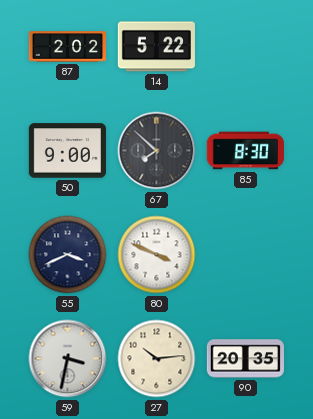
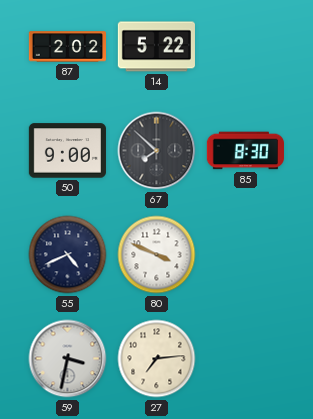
55: 3:41 -> 4:41 (68, 255)
27: 10:14 -> 7:14 (157, 359)
90: 20:35 -> none (245, 359)
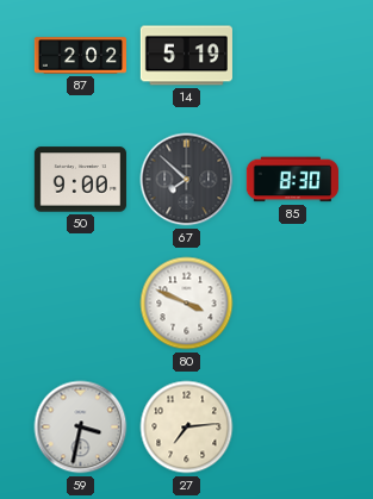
14: 5:22 -> 5:19 (186, 56)
55: 4:41 -> none (68, 255)
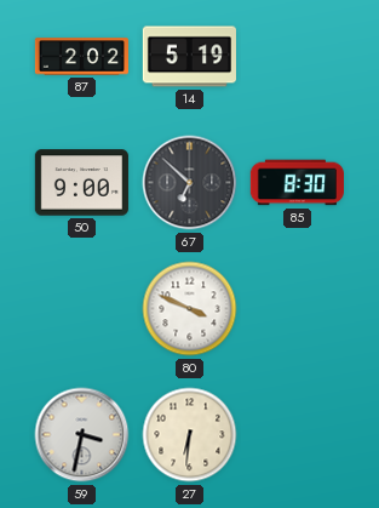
67: 7:52 -> 6:52 (190, 183)
27: 7:14 -> 6:31 (190, 435)
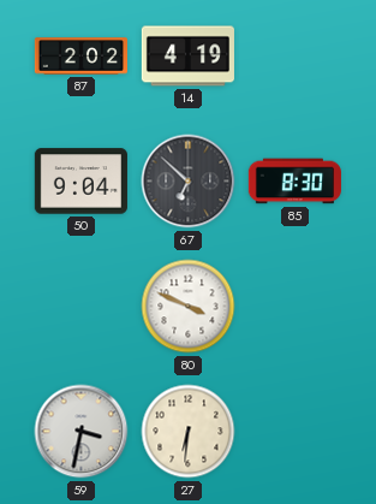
14: 5:19 -> 4:19 (187, 57)
50: 9:00 -> 9:04 (80, 182)
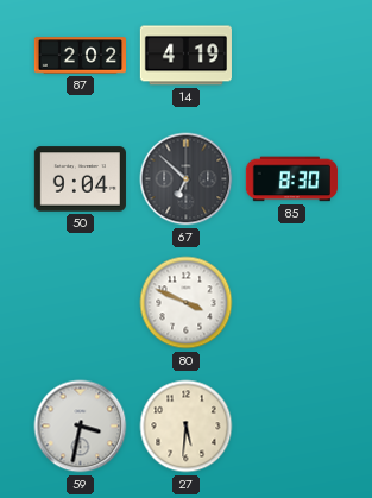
27: 6:31 -> 5:31 (187, 427)
